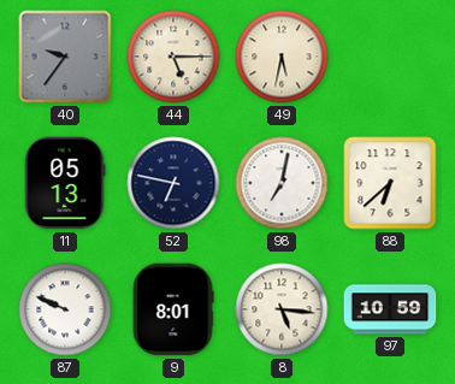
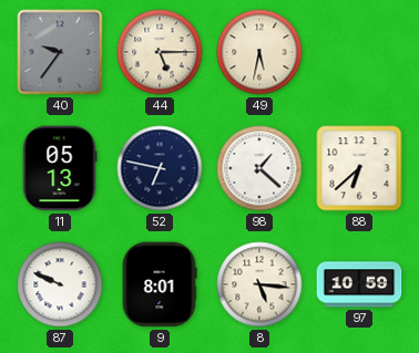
98: 7:02 -> 1:22 (259, 168)
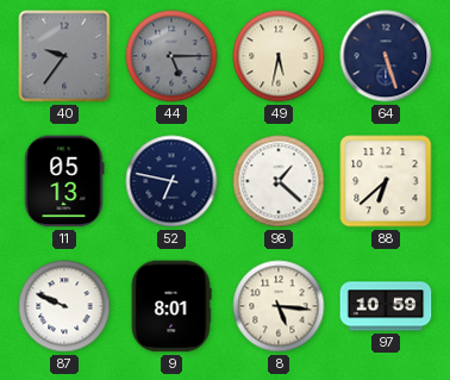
44 dial: cream -> grey (171, 56)
64: none -> 5:27 (386, 56)
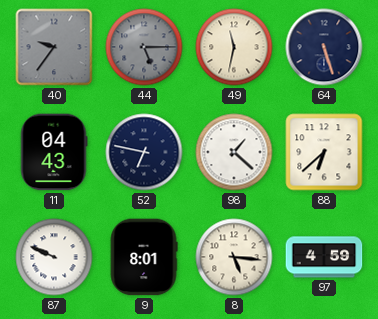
49: 5:32 -> 11:32 (234, 47)
11: 05:13 -> 04:43 (54, 152)
97: 10:59 -> 4:59 (324, 257)
